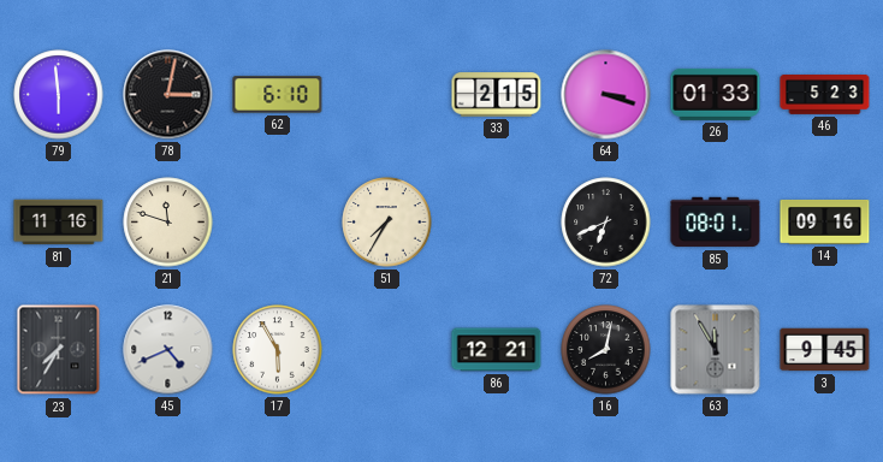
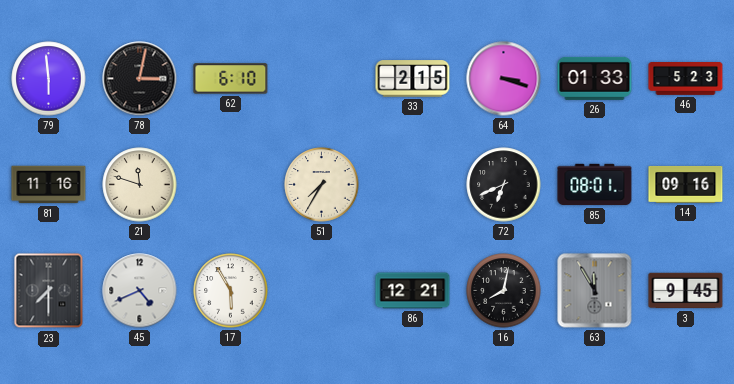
23: 7:35 -> 7:30 (49, 291)
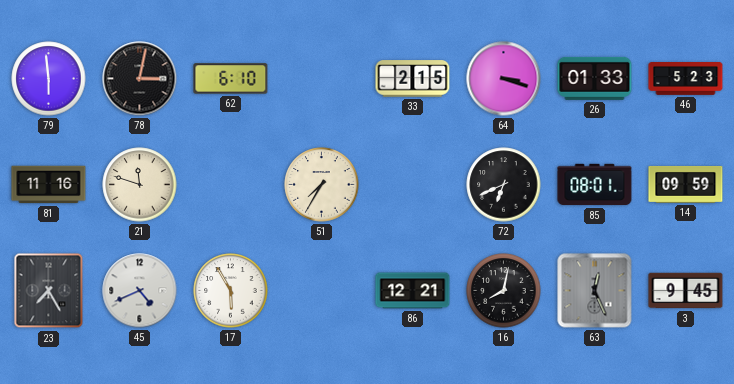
14: 09:16 -> 09:59 (686, 184)
23: 7:30 -> 7:25 (49, 291)
63: 11:55 -> 12:26 (595, 291)
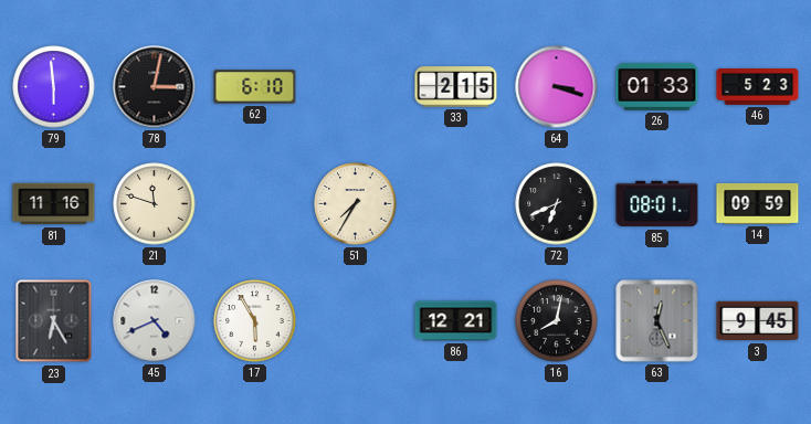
23: 7:25 -> 6:25 (54, 321)
